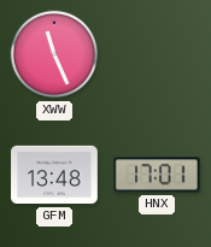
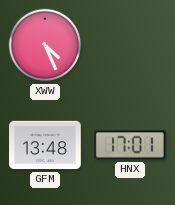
XWW: 11:26 -> 4:26 (45, 45)
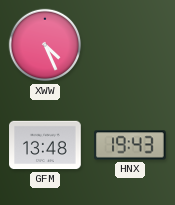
HNX: 17:01 -> 19:43 (131, 145)
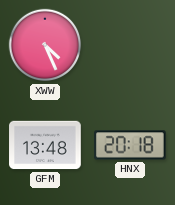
HNX: 19:43 -> 20:18 (131, 145)
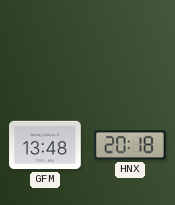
XWW: 4:26 -> none (45, 45)
